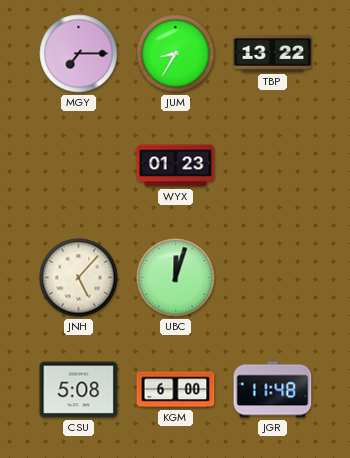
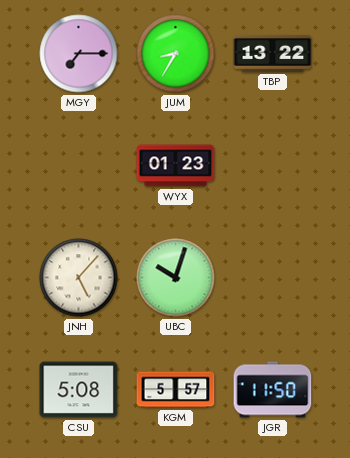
UBC: 12:03 -> 10:03 (176, 278)
KGM: 6:00 -> 5:57 (176, 390)
JGR: 11:48 -> 11:50 (273, 390)
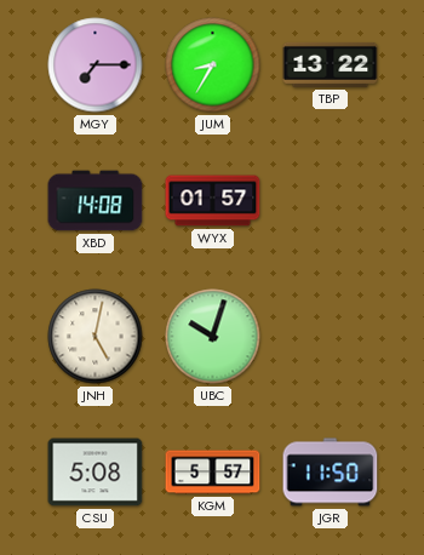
XBD: none -> 14:08 (96, 201)
WYX: 01:23 -> 01:57 (213, 201)
JNH: 5:07 -> 5:02 (96, 337)
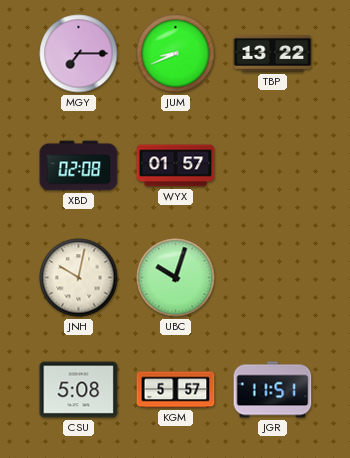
JUM: 8:35 -> 8:41 (176, 54)
XBD: 14:08 -> 02:08 (79, 166)
JNH: 5:02 -> 10:02 (79, 278)
JGR: 11:50 -> 11:51 (273, 390)
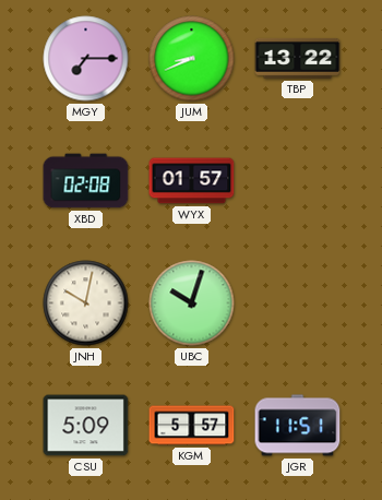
CSU: 5:08 -> 5:09 (86, 426)
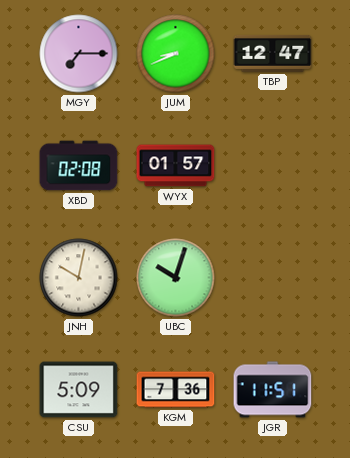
TBP: 13:22 -> 12:47 (273, 53)
KGM: 5:57 -> 7:36 (176, 390)
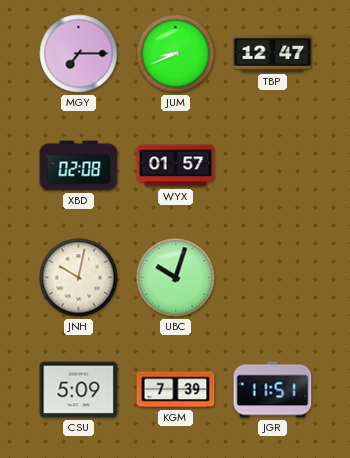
KGM: 7:36 -> 7:39 (176, 390)
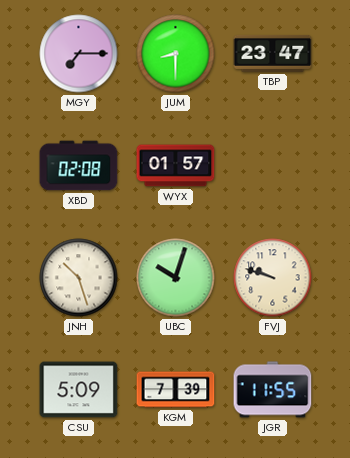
JUM: 8:41 -> 8:30 (176, 54)
TBP: 12:47 -> 23:47 (273, 53)
JNH: 10:02 -> 10:27 (79, 278)
FVJ: none -> 9:48 (273, 278)
JGR: 11:51 -> 11:55 (273, 390)
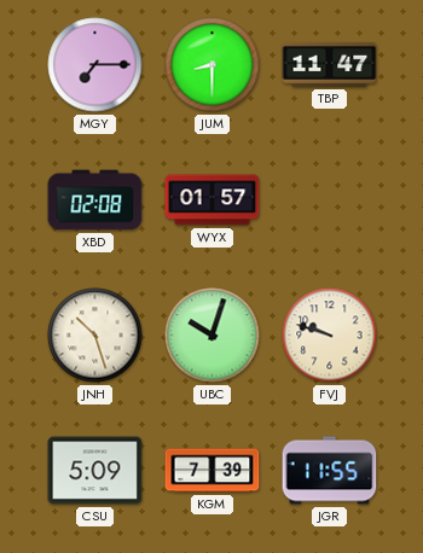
TBP: 23:47 -> 11:47 (330, 64)
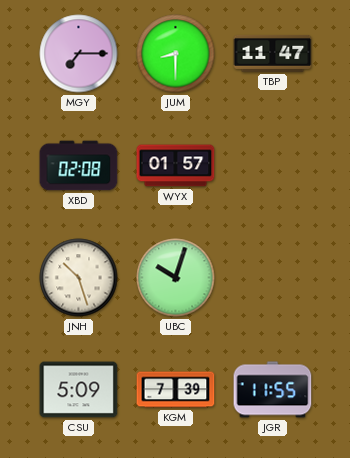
FVJ: 9:48 -> none (330, 336)
